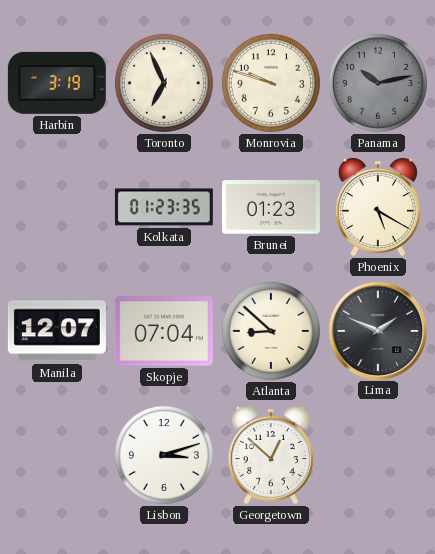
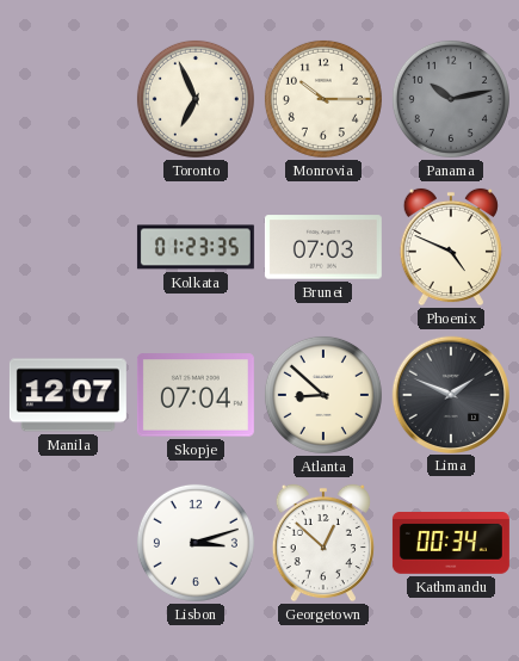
Harbin: 3:19 -> none (57, 83)
Monrovia: 9:48 -> 10:15 (323, 99)
Brunei: 01:23 -> 07:03 (323, 247)
Phoenix: 5:20 -> 4:49 (451, 247)
Kathmandu: none -> 00:34 (451, 543)
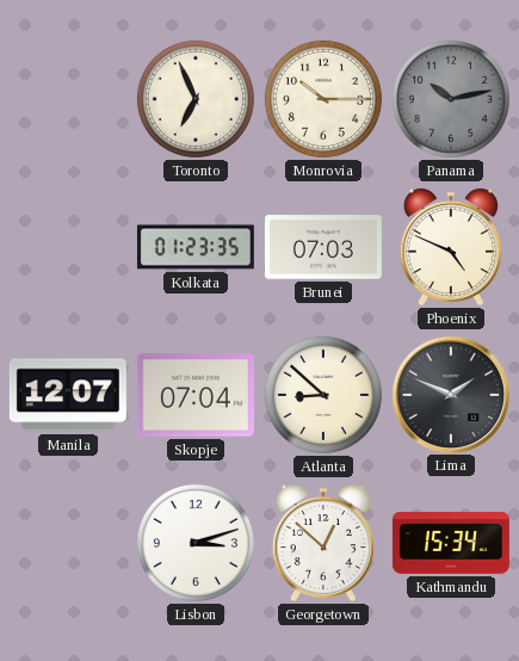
Kathmandu: 00:34 -> 15:34 (451, 543)
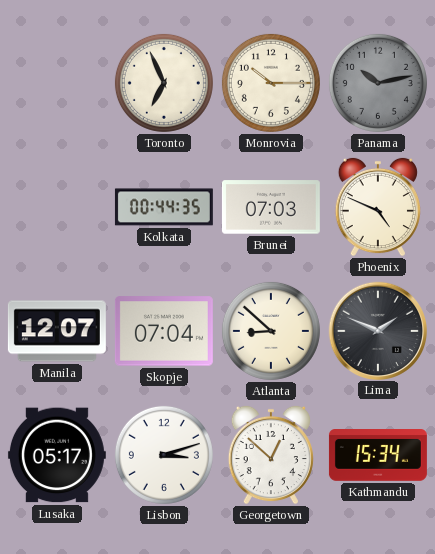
Kolkata: 01:23 -> 00:44 (164, 207)
Lusaka: none -> 05:17 (57, 455)
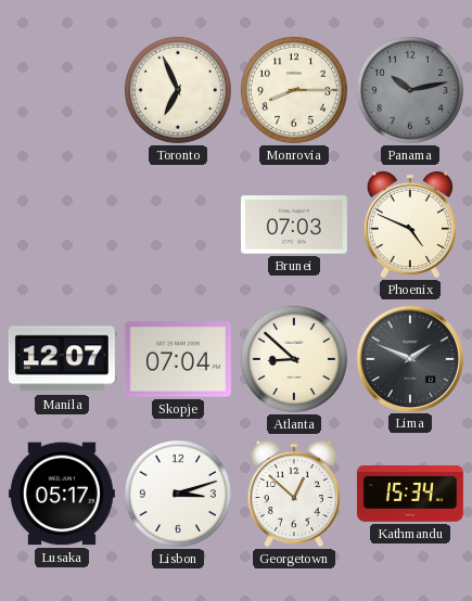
Monrovia: 10:15 -> 8:15 (294, 90)
Kolkata: 00:44 -> none (164, 207)
